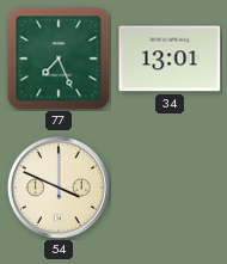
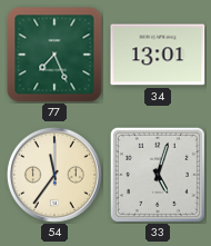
54: 3:49 -> 11:36 (54, 175)
33: none -> 5:03 (158, 175)
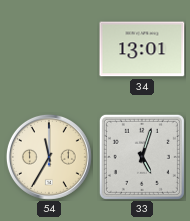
77: 7:26 -> none (54, 55)
54: 11:36 -> 11:35 (49, 157)
